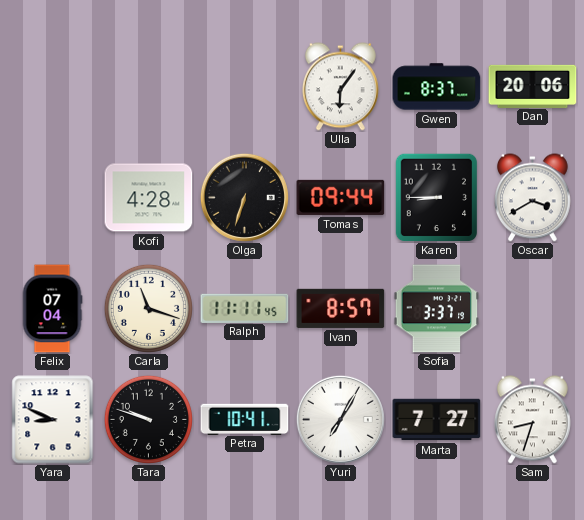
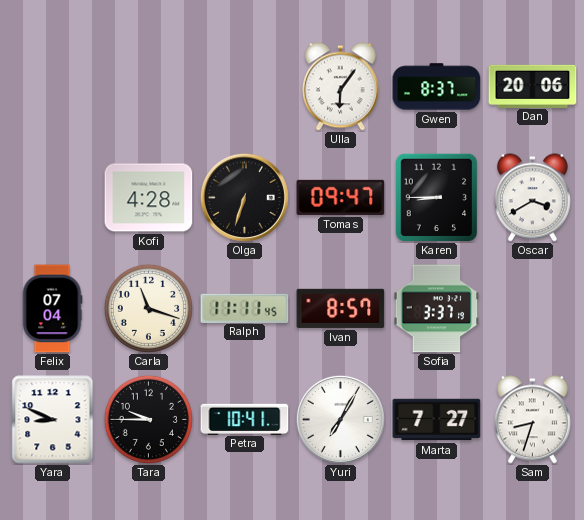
Tomas: 09:44 -> 09:47 (341, 197)
Tara: 9:48 -> 9:45 (148, 419)
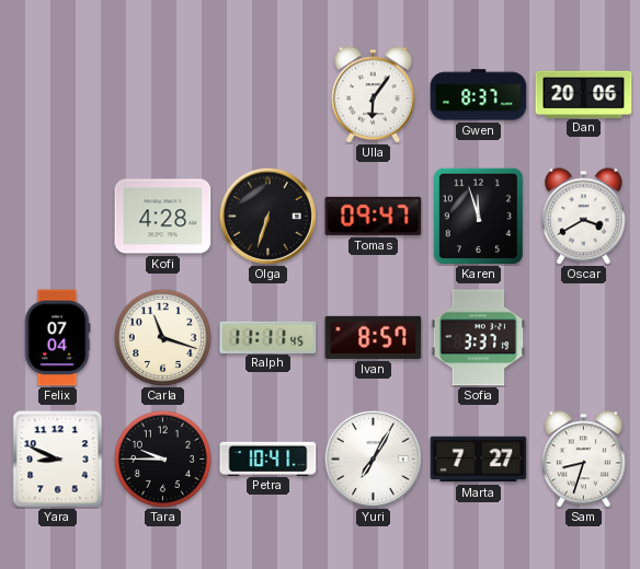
Karen: 8:45 -> 11:57 (479, 216)
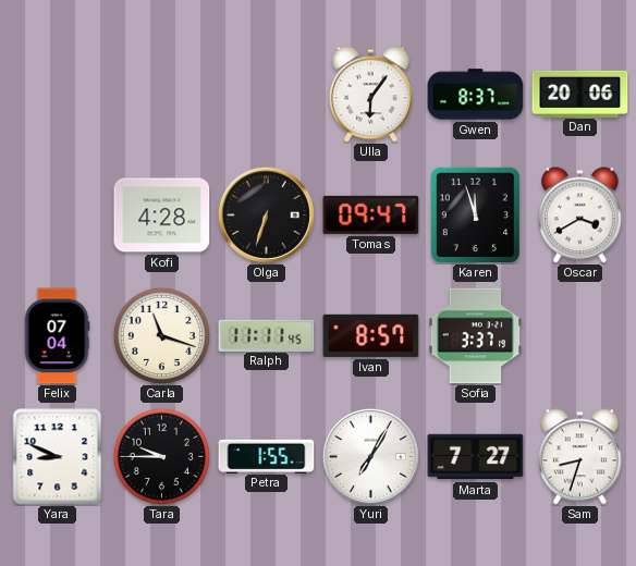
Petra: 10:41 -> 1:55 (267, 456)
